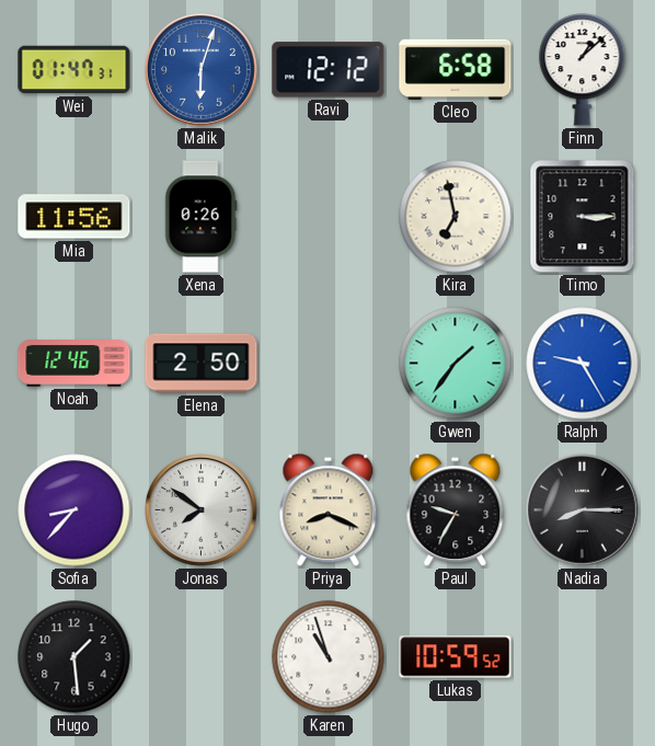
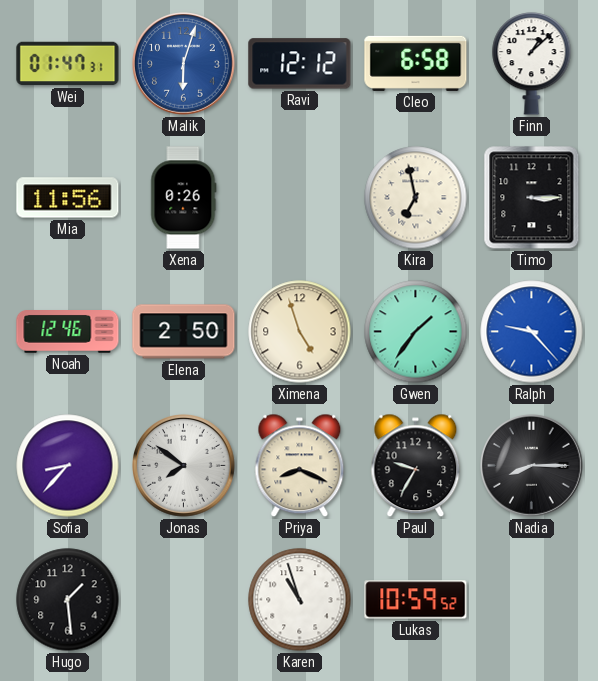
Ximena: none -> 4:57 (300, 332)
Ralph: 9:25 -> 9:23 (532, 332)
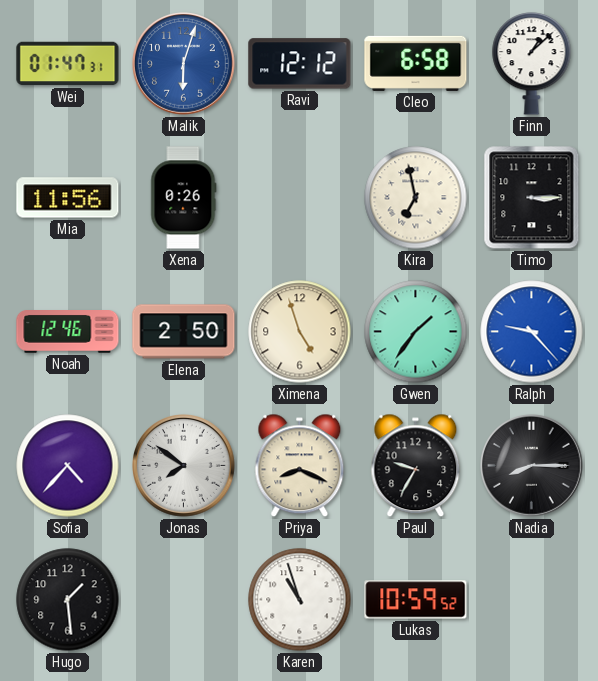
Sofia: 8:37 -> 4:37 (68, 466)
